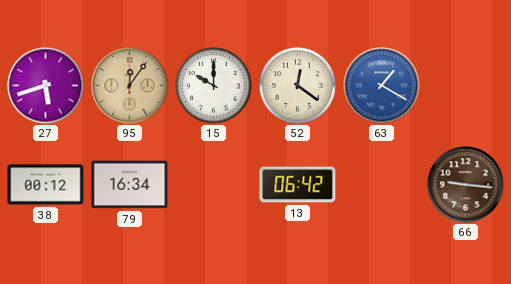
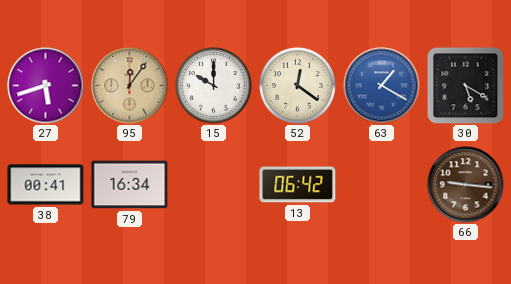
30: none -> 5:20 (465, 85)
38: 00:12 -> 00:41 (46, 185)
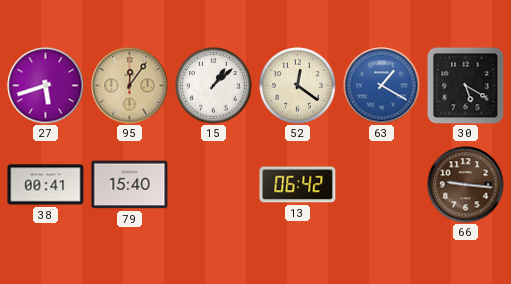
15: 10:00 -> 1:08 (214, 86)
79: 16:34 -> 15:40 (130, 185)
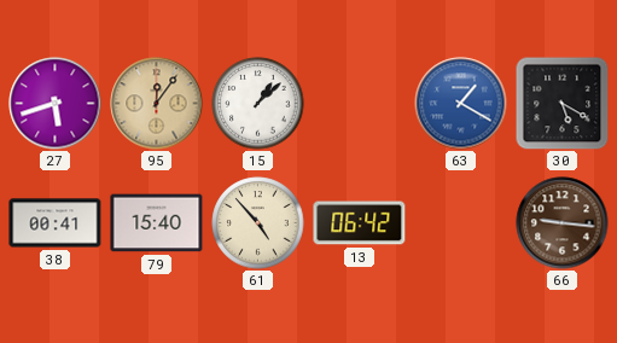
52: 12:21 -> none (298, 86)
61: none -> 4:53 (258, 223)
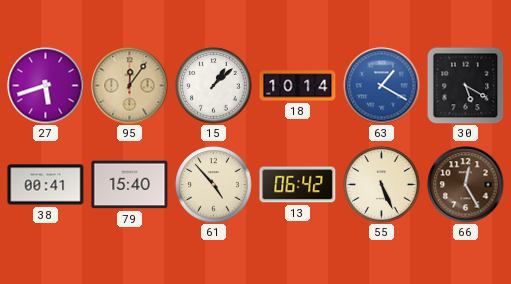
18: none -> 10:14 (298, 86)
55: none -> 5:26 (382, 185)
66: 9:16 -> 12:25 (466, 185)
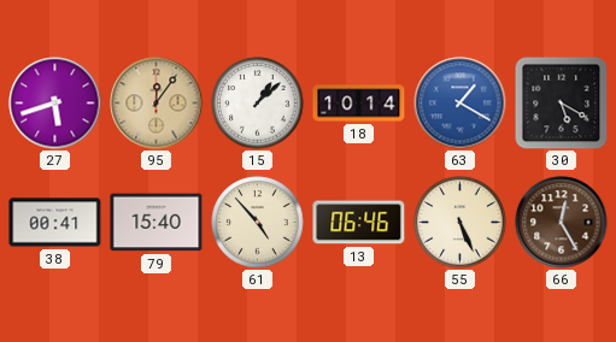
13: 06:42 -> 06:46 (359, 223)
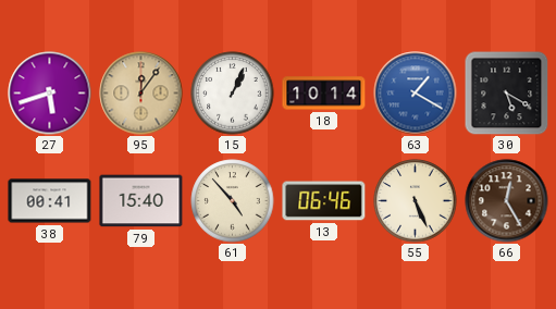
15: 1:08 -> 1:04 (233, 94)
